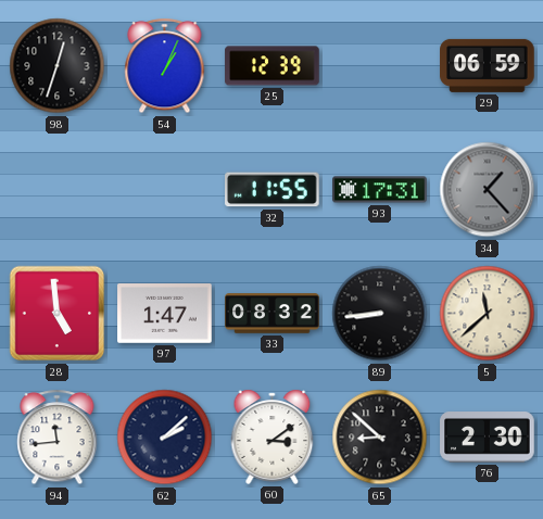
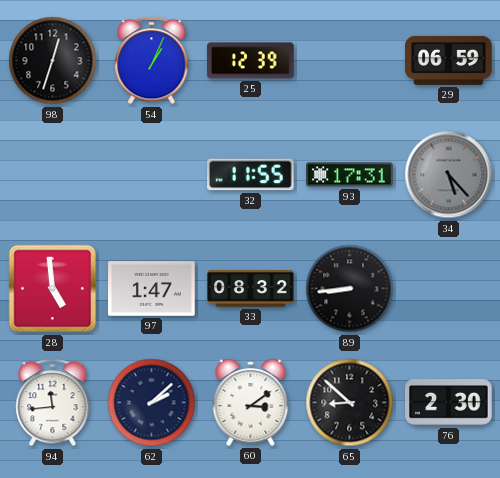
34: 1:23 -> 5:23 (449, 175)
5: 11:38 -> none (488, 314)
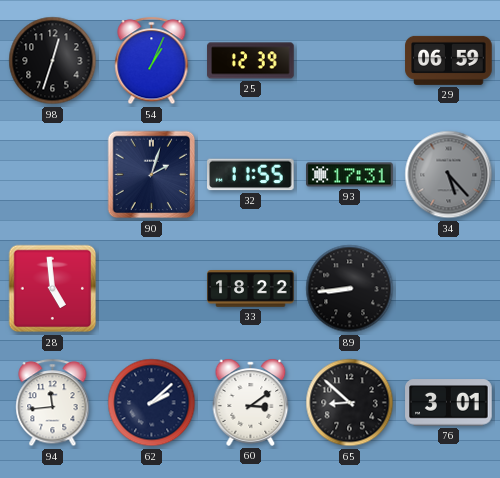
90: none -> 2:03 (152, 175)
97: 1:47 -> none (152, 289)
33: 08:32 -> 18:22 (251, 289)
76: 2:30 -> 3:01 (449, 403)
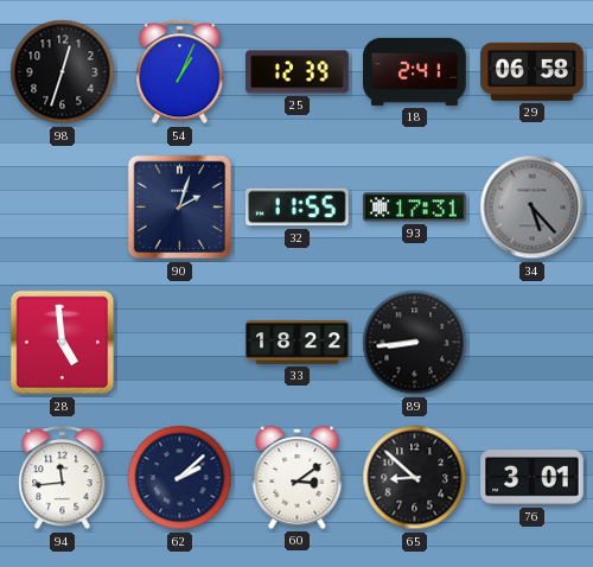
18: none -> 2:41 (415, 71)
29: 06:59 -> 06:58 (533, 71)
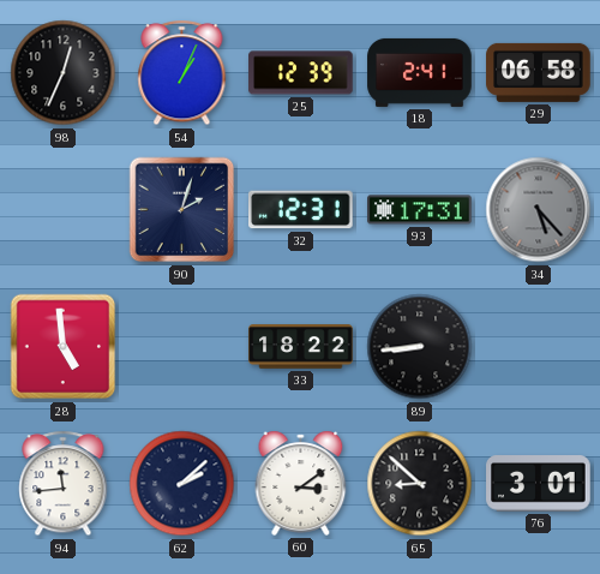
98: 12:33 -> 12:34 (64, 73)
32: 11:55 -> 12:31 (301, 210)
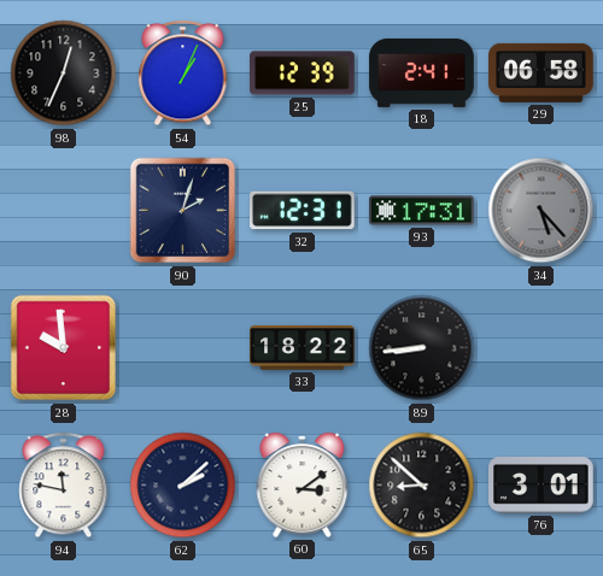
28: 4:59 -> 9:59 (64, 348)
94: 11:44 -> 11:47 (64, 486)
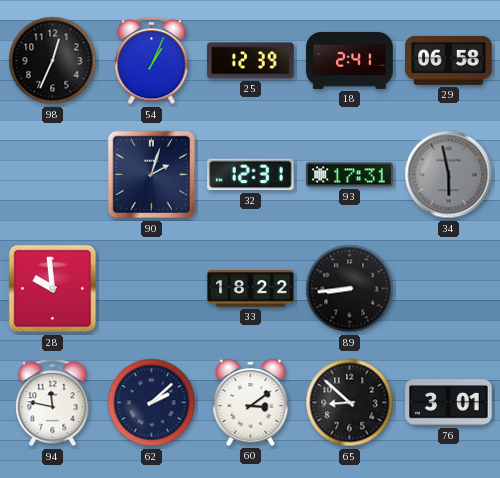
34: 5:23 -> 5:58 (449, 175)
